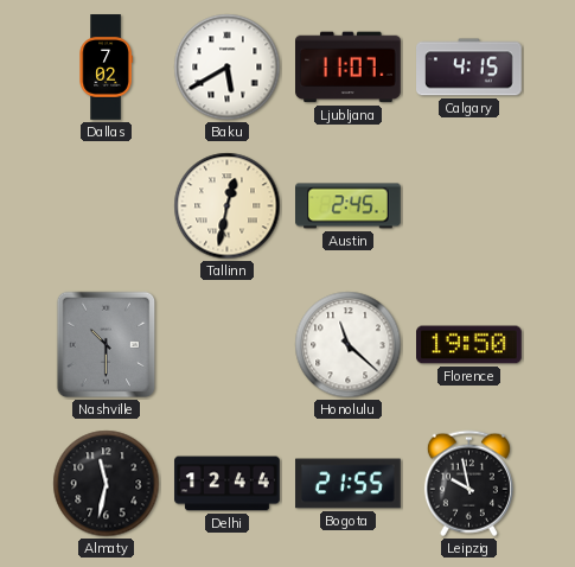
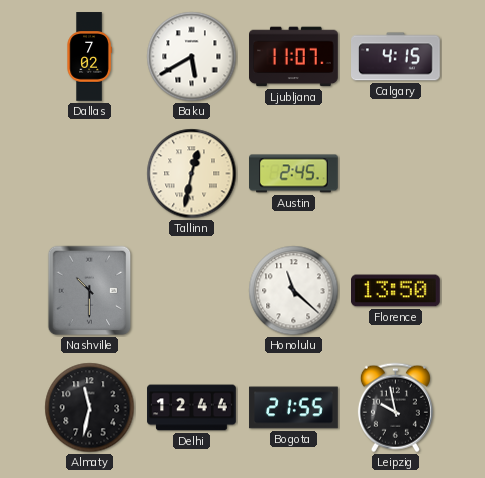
Florence: 19:50 -> 13:50 (396, 291)
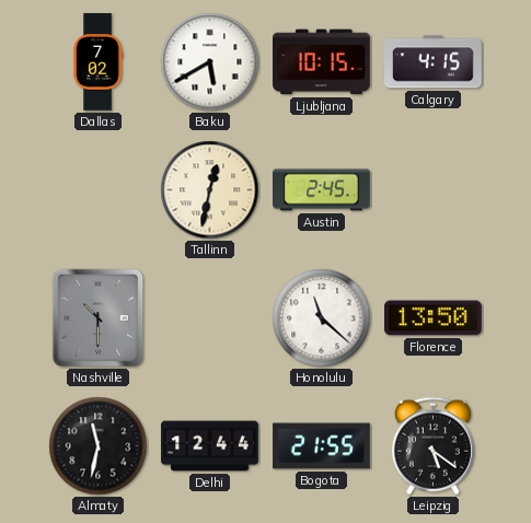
Ljubljana: 11:07 -> 10:15 (322, 62)
Leipzig: 9:58 -> 5:21 (432, 446)
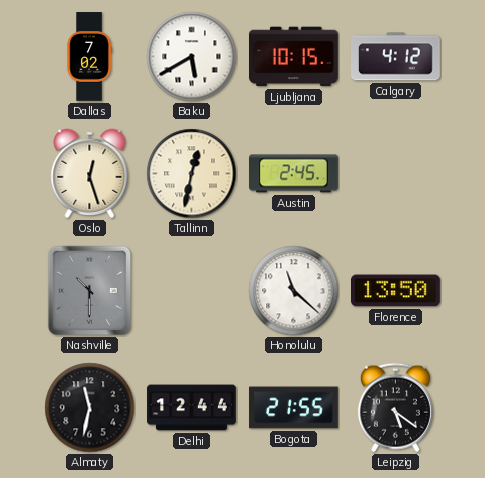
Calgary: 4:15 -> 4:12 (396, 57)
Oslo: none -> 12:27 (90, 173)
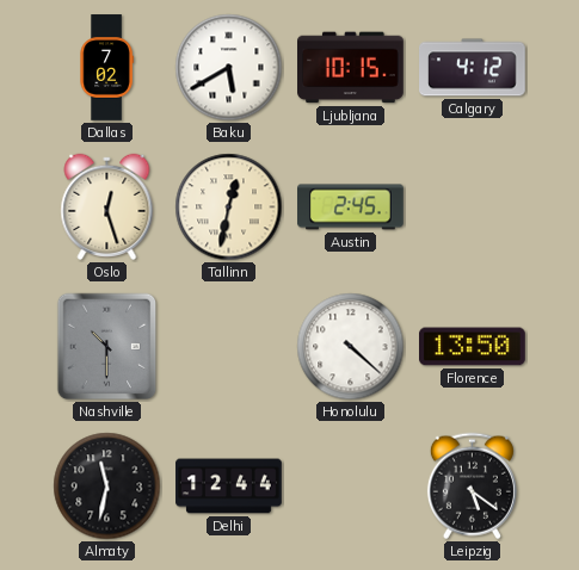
Honolulu: 11:22 -> 4:22 (351, 347)
Bogota: 21:55 -> none (294, 408)
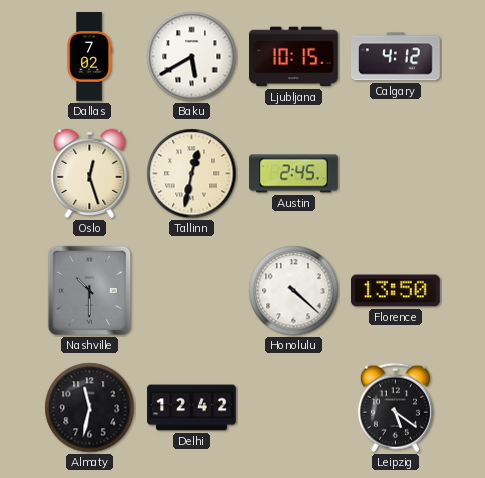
Delhi: 12:44 -> 12:42 (192, 408)
